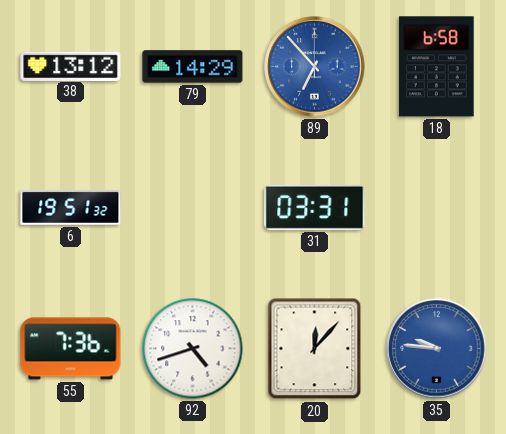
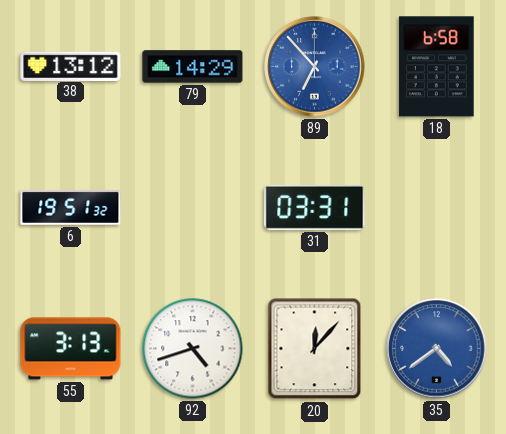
55: 7:36 -> 3:13 (71, 349)
35: 9:46 -> 4:39 (437, 349)
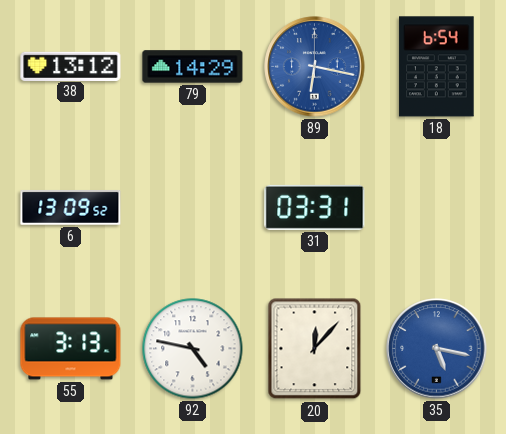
89: 6:53 -> 6:17 (315, 67)
18: 6:58 -> 6:54 (437, 67)
6: 19:51 -> 13:09 (71, 207)
92: 4:42 -> 4:47 (193, 349)
35: 4:39 -> 5:17 (437, 349)
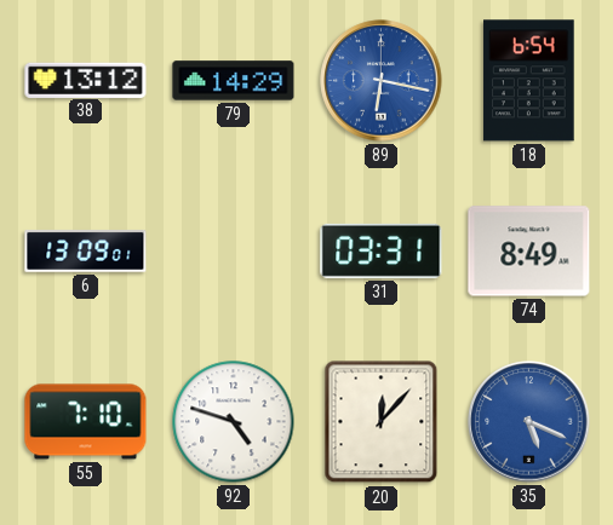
6: 13:09:52 -> 13:09:01 (86, 250)
74: none -> 8:49 (529, 252)
55: 3:13 -> 7:10 (86, 422)
92: 4:47 -> 4:48 (234, 422)
35: 5:17 -> 5:19 (529, 422)
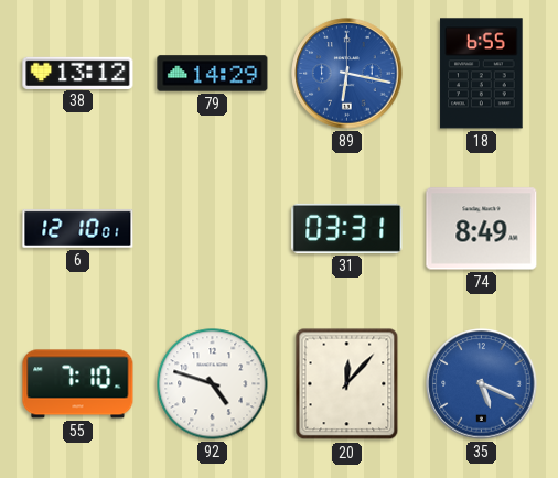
18: 6:54 -> 6:55 (482, 74)
6: 13:09 -> 12:10 (78, 228)
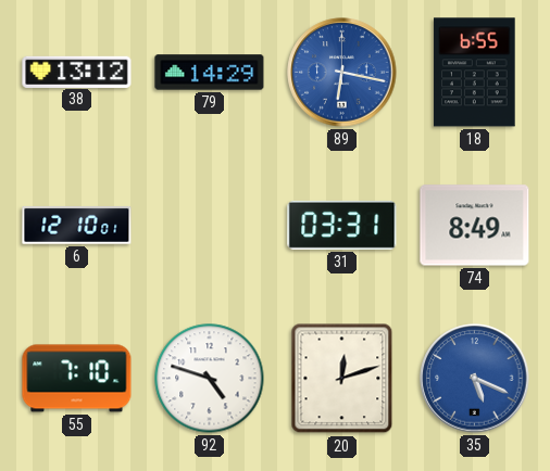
20: 12:07 -> 12:12 (342, 379)
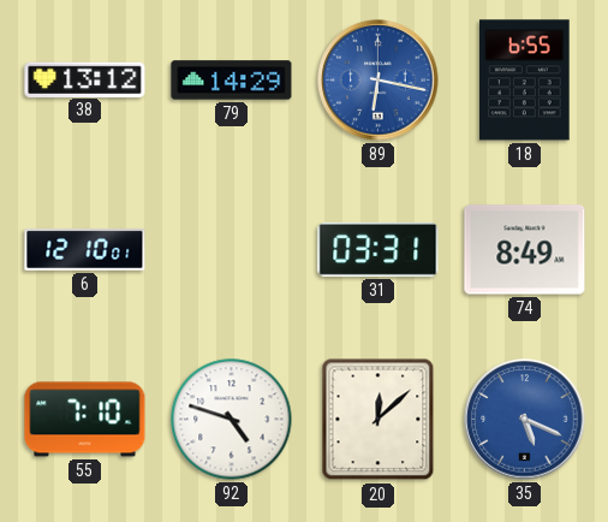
20: 12:12 -> 12:08 (378, 420)
